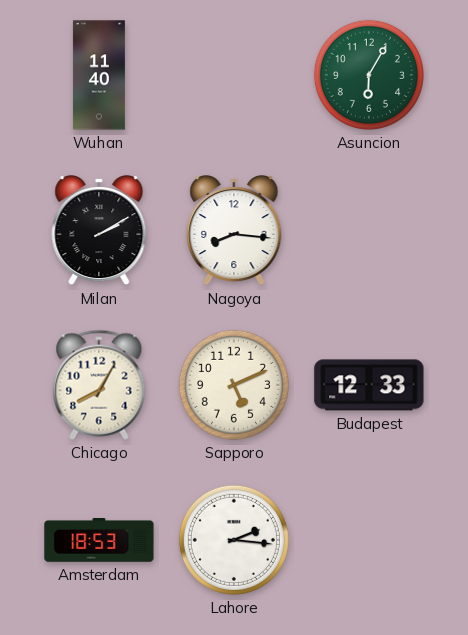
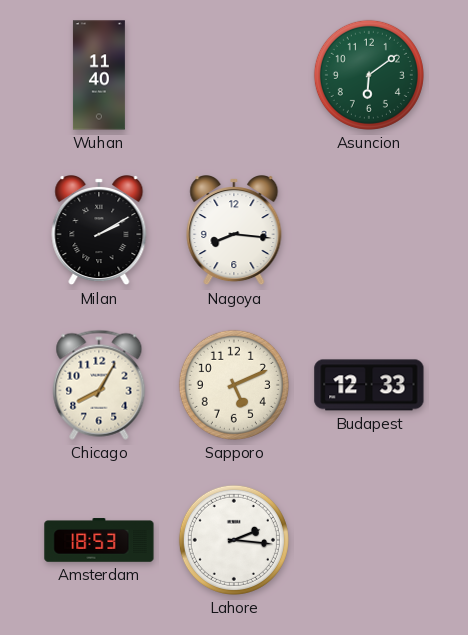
Asuncion: 6:05 -> 6:09 (369, 75)
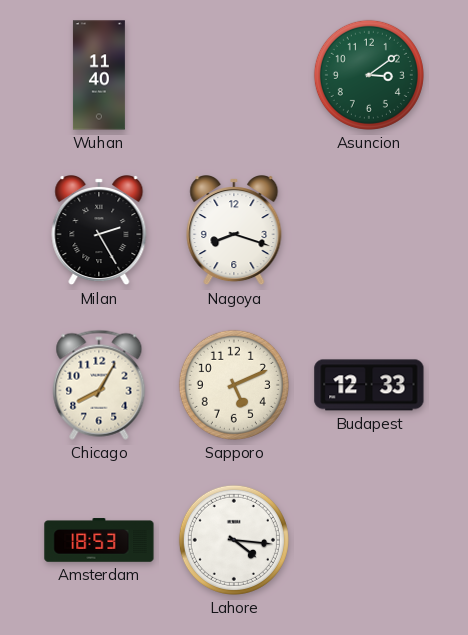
Asuncion: 6:09 -> 3:09 (369, 75)
Milan: 2:10 -> 2:25 (99, 231)
Nagoya: 8:16 -> 8:18 (234, 231)
Lahore: 2:16 -> 4:16 (234, 540)
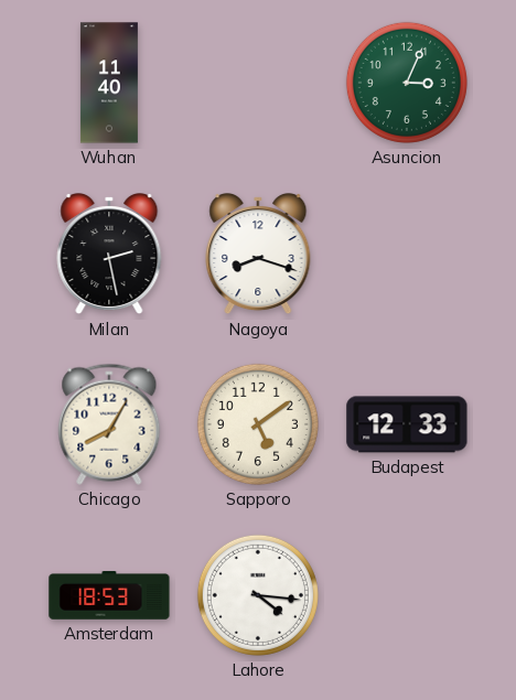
Asuncion: 3:09 -> 3:04 (407, 83)
Milan: 2:25 -> 2:28 (109, 255)
Sapporo: 5:11 -> 5:09 (258, 424)
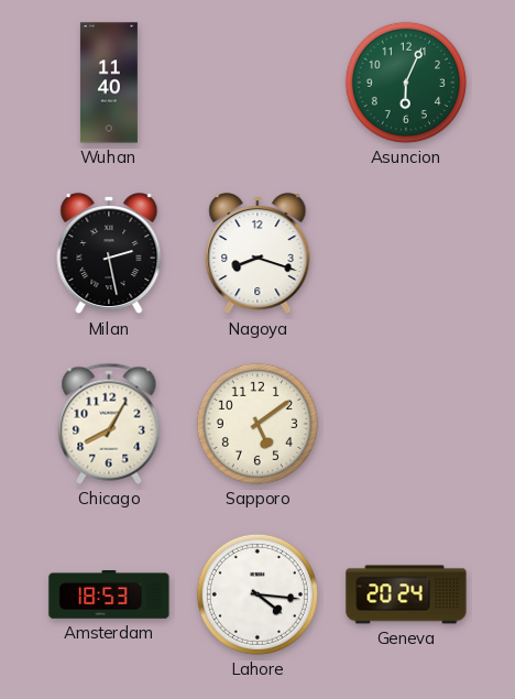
Asuncion: 3:04 -> 6:04 (406, 83)
Budapest: 12:33 -> none (407, 424)
Geneva: none -> 20:24 (406, 594)
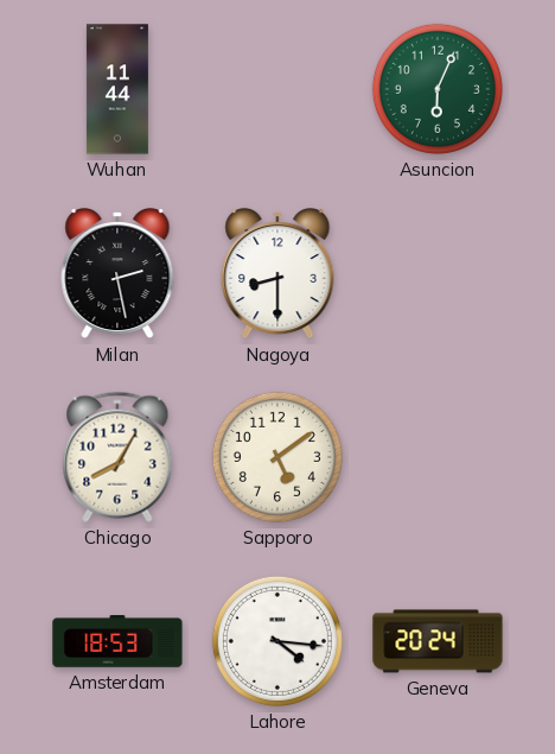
Wuhan: 11:40 -> 11:44 (117, 89)
Nagoya: 8:18 -> 8:30 (277, 274)
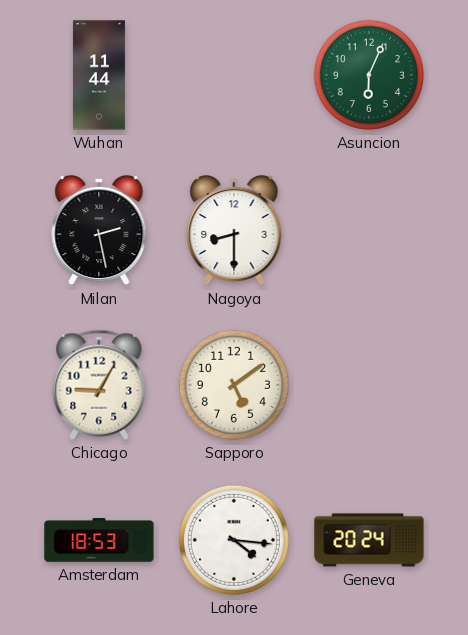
Chicago: 8:05 -> 9:05 (99, 385)
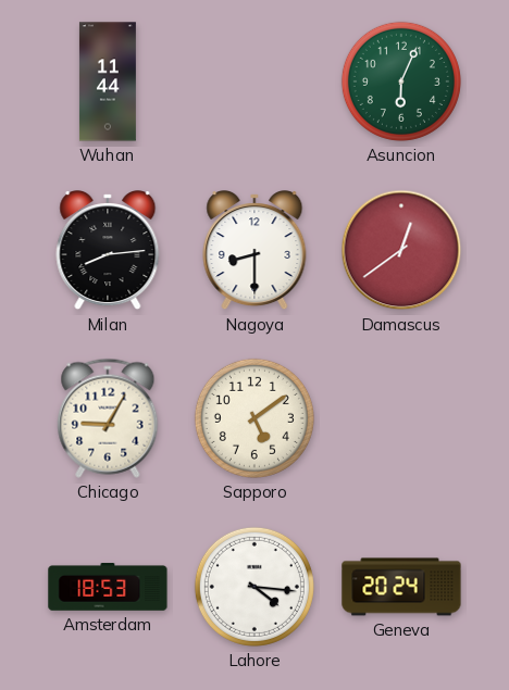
Milan: 2:28 -> 8:14 (108, 251)
Damascus: none -> 12:39 (401, 250)
